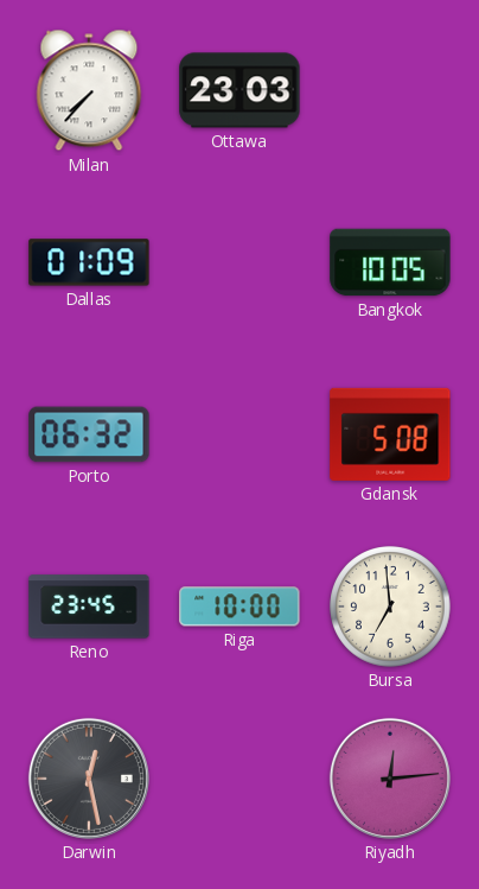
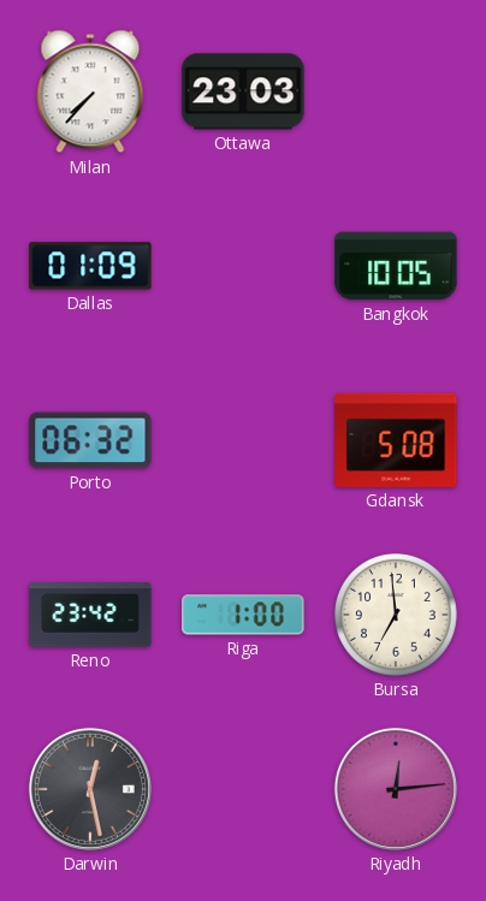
Reno: 23:45 -> 23:42 (90, 615)
Riga: 10:00 -> 1:00 (243, 615)
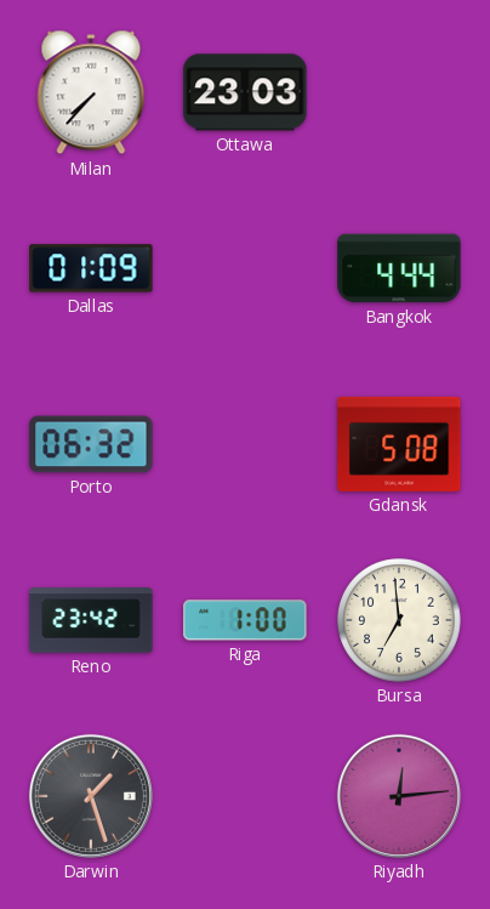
Bangkok: 10:05 -> 4:44 (399, 268)
Darwin: 12:28 -> 1:27 (91, 796)
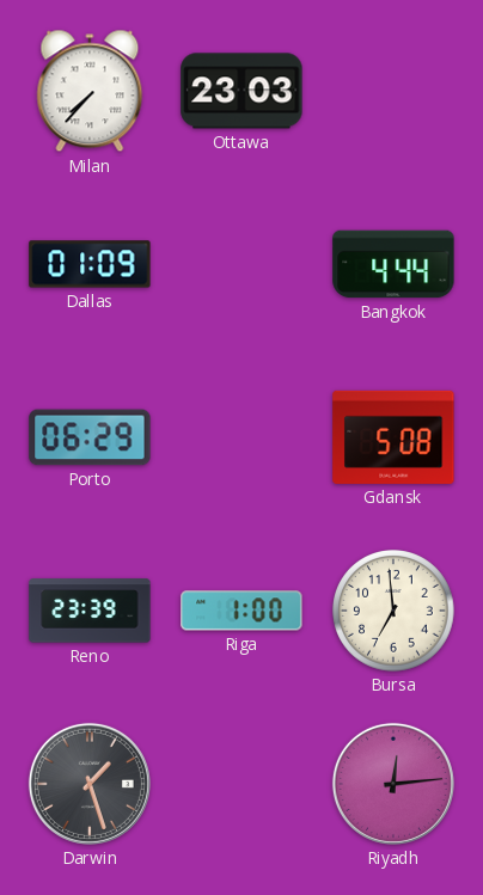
Porto: 06:32 -> 06:29 (90, 437)
Reno: 23:42 -> 23:39 (90, 611)
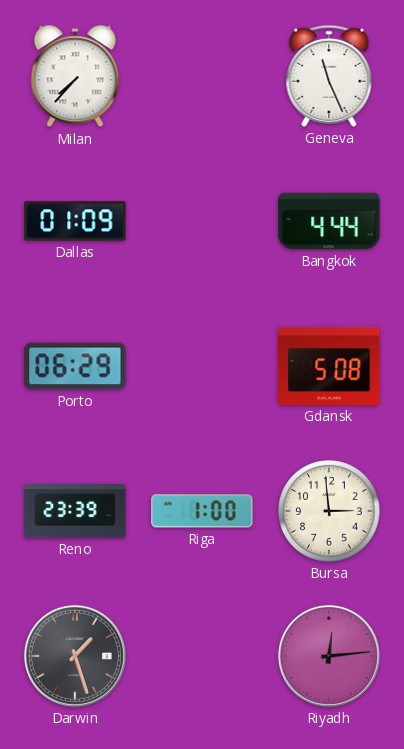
Ottawa: 23:03 -> none (241, 91)
Geneva: none -> 11:26 (329, 76)
Bursa: 6:59 -> 2:59 (329, 511)
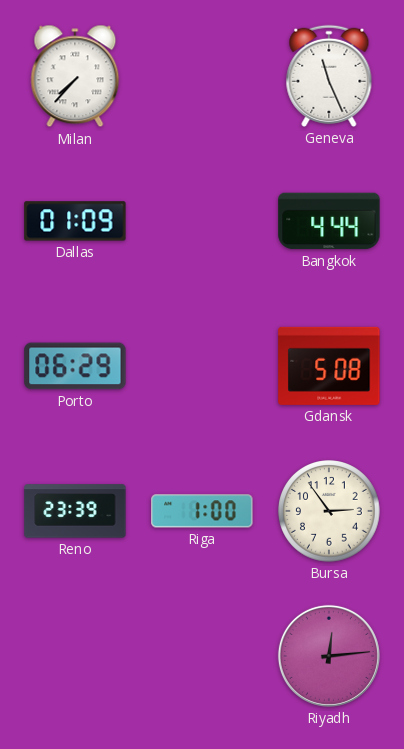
Bursa: 2:59 -> 2:54 (329, 511)
Darwin: 1:27 -> none (75, 656)
